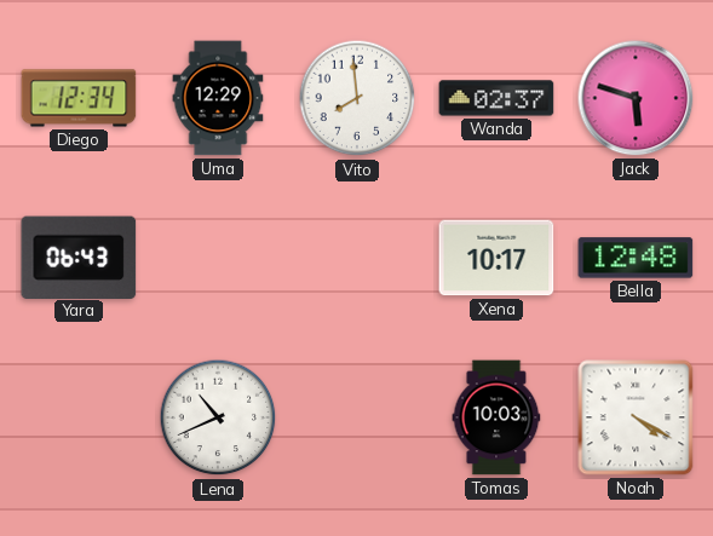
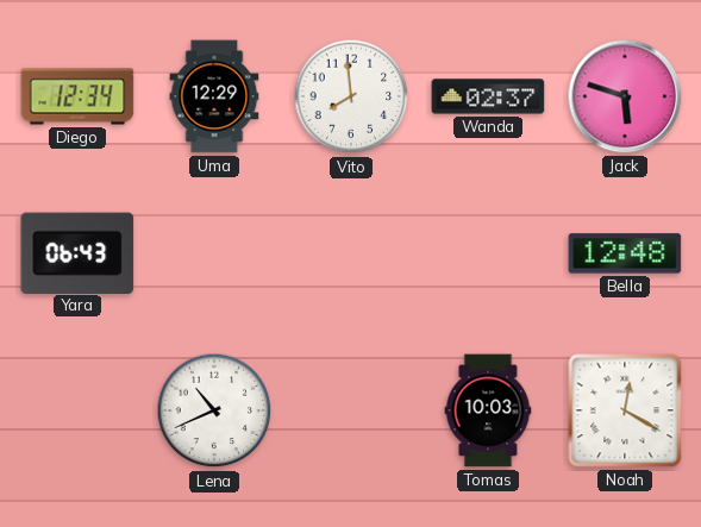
Xena: 10:17 -> none (496, 258)
Noah: 4:20 -> 12:20 (625, 410)
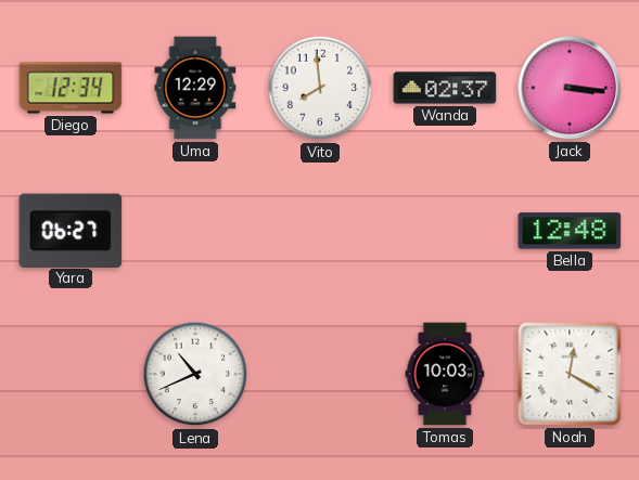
Jack: 5:48 -> 3:16 (570, 88)
Yara: 06:43 -> 06:27 (71, 230)
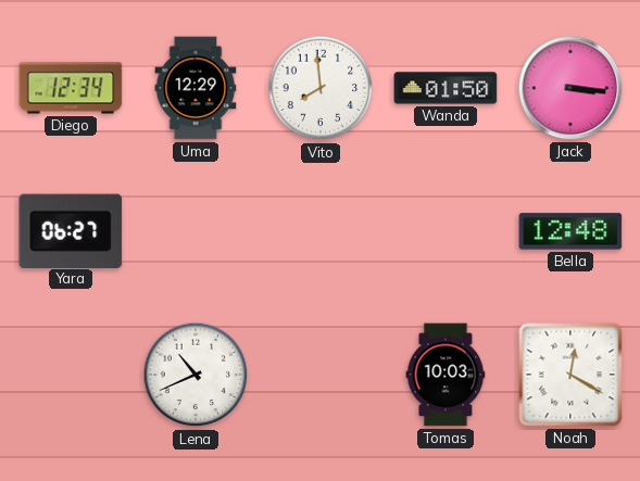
Wanda: 02:37 -> 01:50 (446, 88)
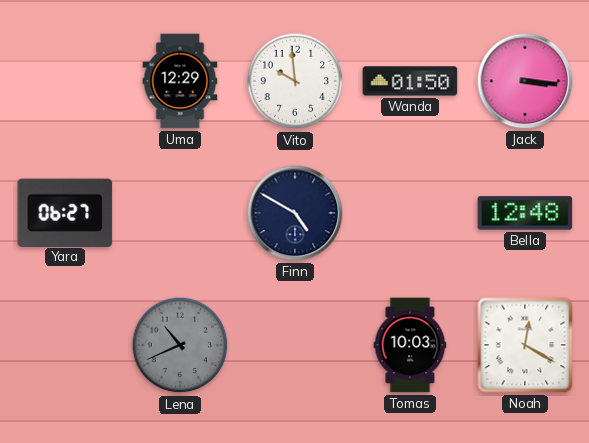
Diego: 12:34 -> none (71, 88)
Vito: 7:59 -> 9:59 (295, 81)
Finn: none -> 4:50 (295, 213)
Lena dial: white -> grey (180, 345)
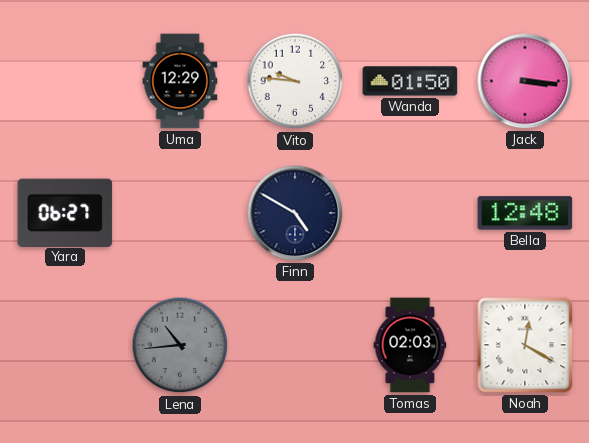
Vito: 9:59 -> 9:46 (295, 81)
Lena: 10:41 -> 10:44 (180, 345)
Tomas: 10:03 -> 02:03 (410, 345)
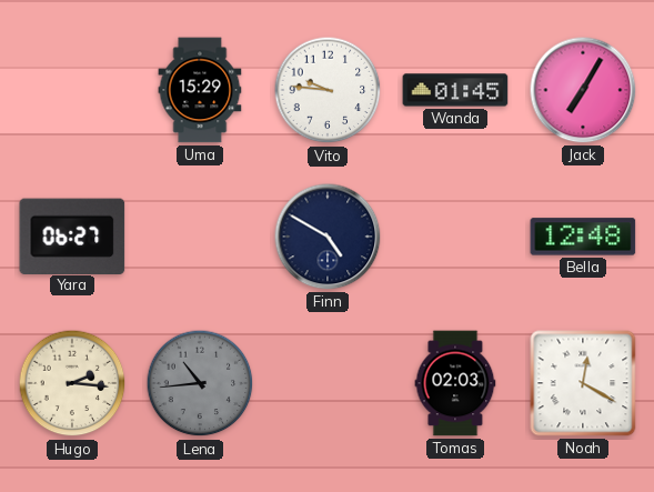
Uma: 12:29 -> 15:29 (200, 90)
Wanda: 01:50 -> 01:45 (455, 90)
Jack: 3:16 -> 7:05 (583, 90)
Hugo: none -> 2:16 (72, 383)
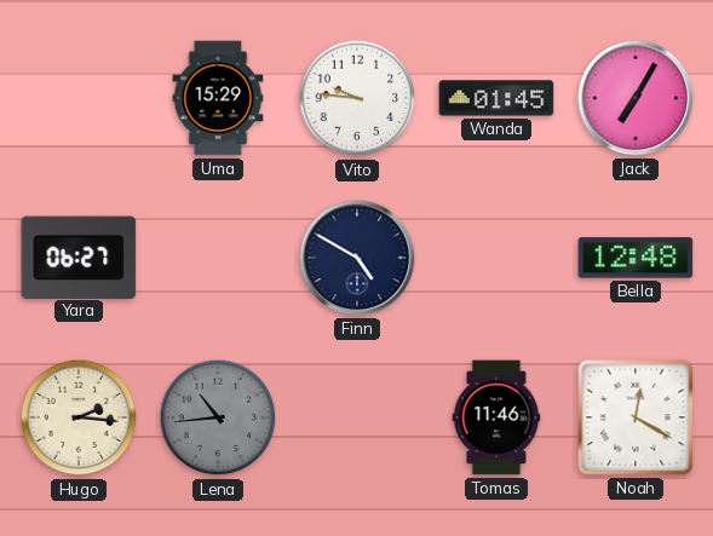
Tomas: 02:03 -> 11:46 (496, 417)
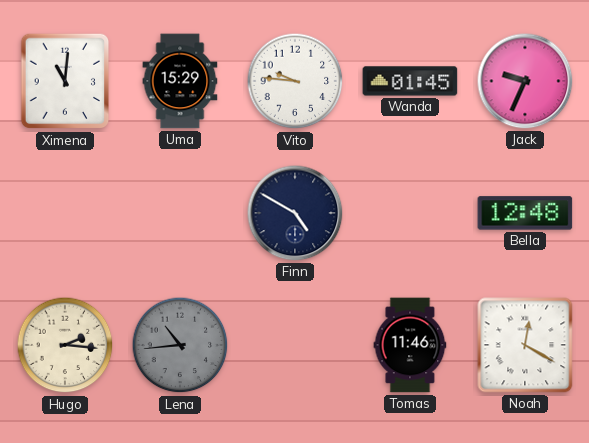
Ximena: none -> 11:01 (65, 81)
Jack: 7:05 -> 9:34 (525, 81)
Yara: 06:27 -> none (79, 257)
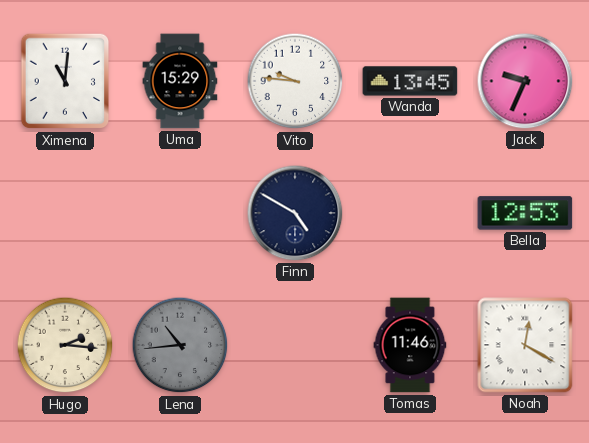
Wanda: 01:45 -> 13:45 (410, 81)
Bella: 12:48 -> 12:53 (525, 213)
